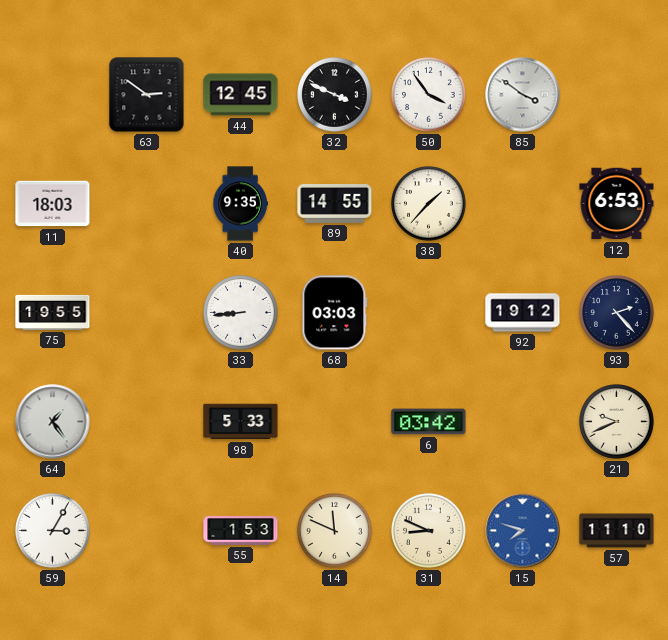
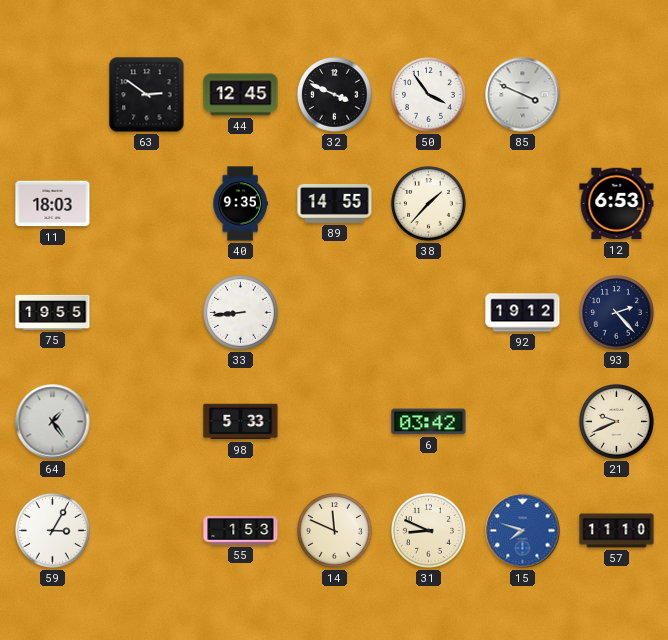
85: 3:51 -> 3:49 (523, 95)
68: 03:03 -> none (335, 313)
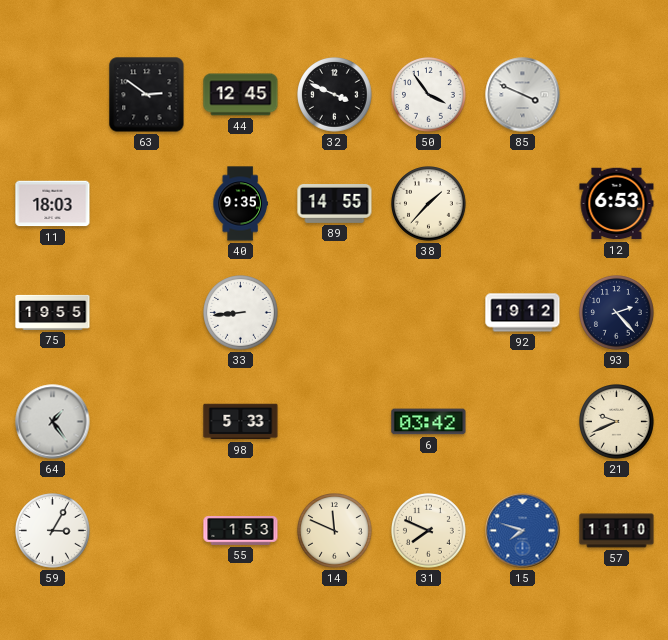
31: 8:49 -> 7:49 (429, 531)
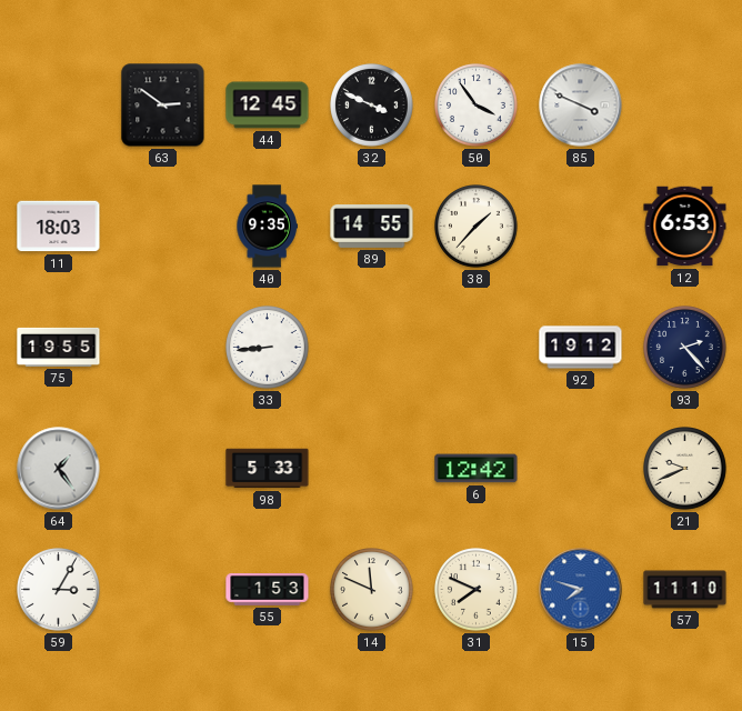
6: 03:42 -> 12:42 (477, 469)
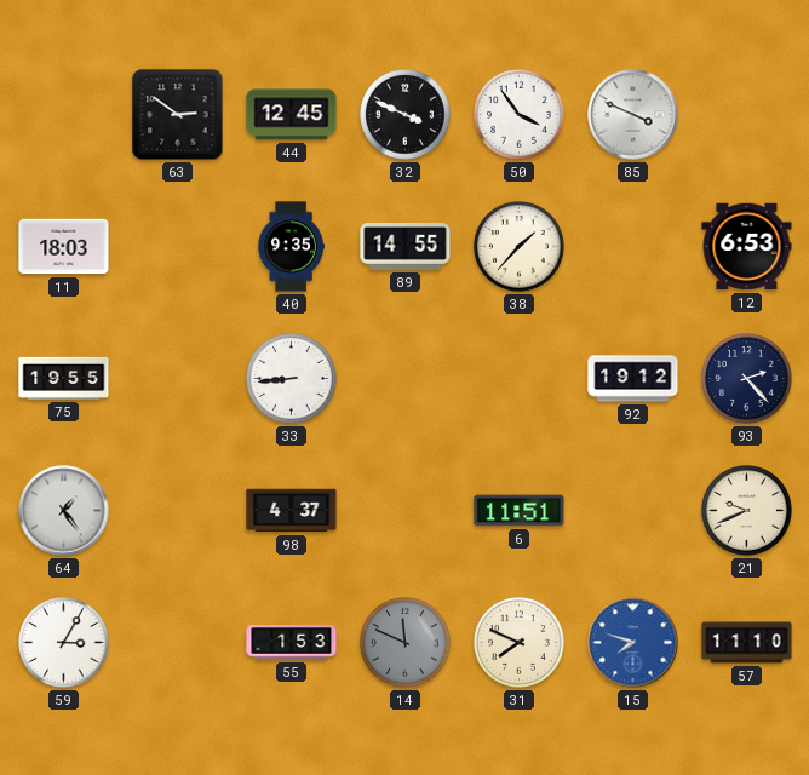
98: 5:33 -> 4:37 (292, 511)
6: 12:42 -> 11:51 (520, 511)
14 dial: cream -> grey (406, 643)
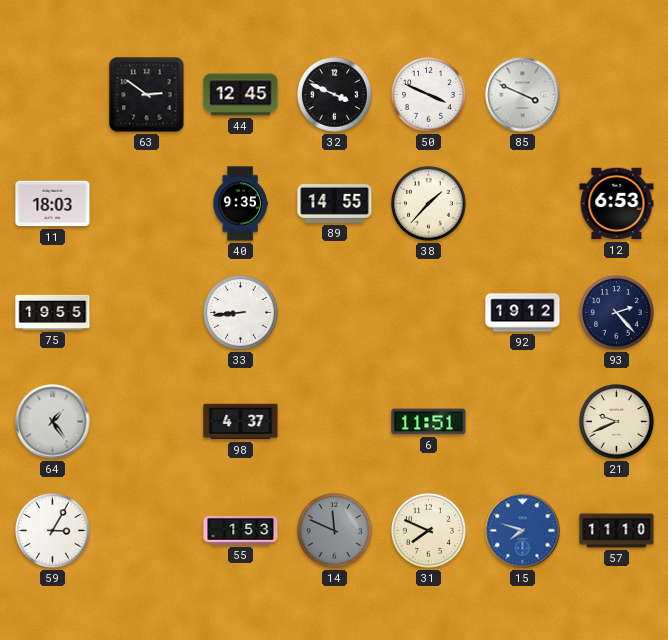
50: 3:54 -> 3:49 (429, 95)
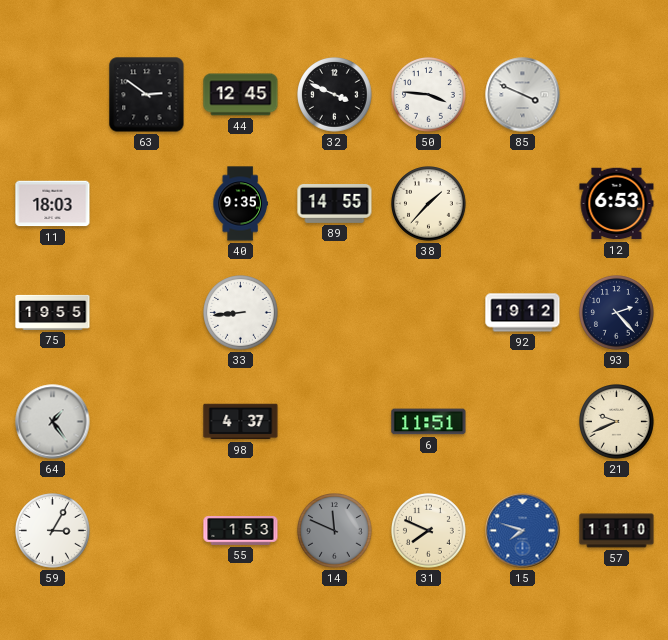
50: 3:49 -> 3:46 (429, 95)
